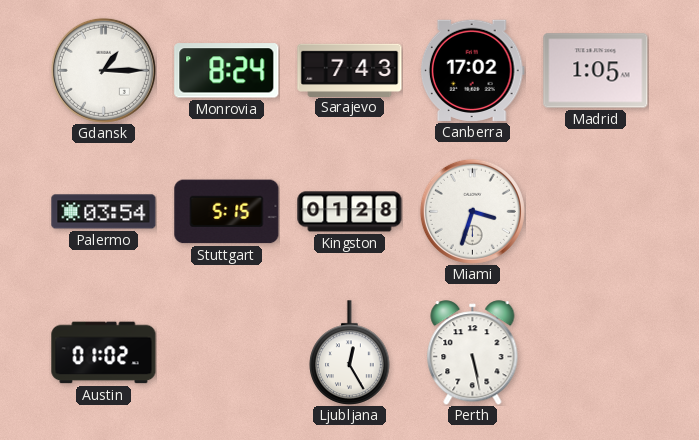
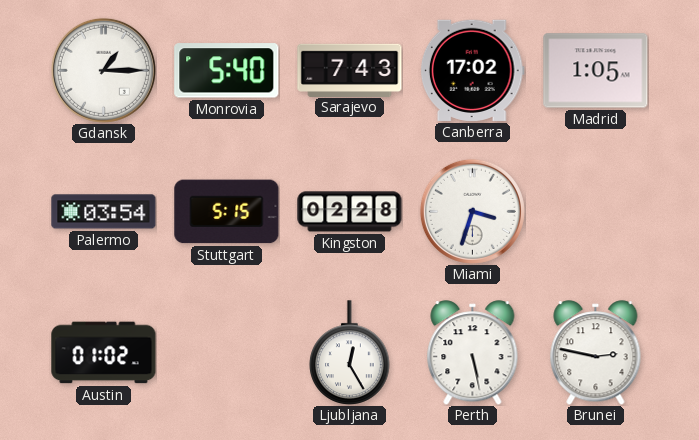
Monrovia: 8:24 -> 5:40 (227, 71)
Kingston: 01:28 -> 02:28 (350, 212)
Brunei: none -> 2:47 (596, 353)
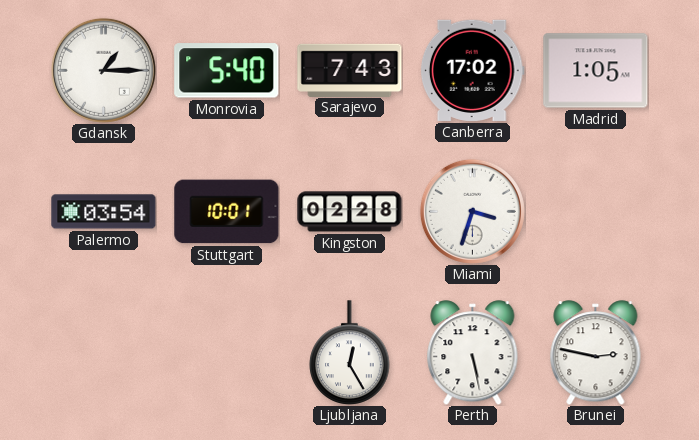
Stuttgart: 5:15 -> 10:01 (227, 212)
Austin: 01:02 -> none (104, 353)
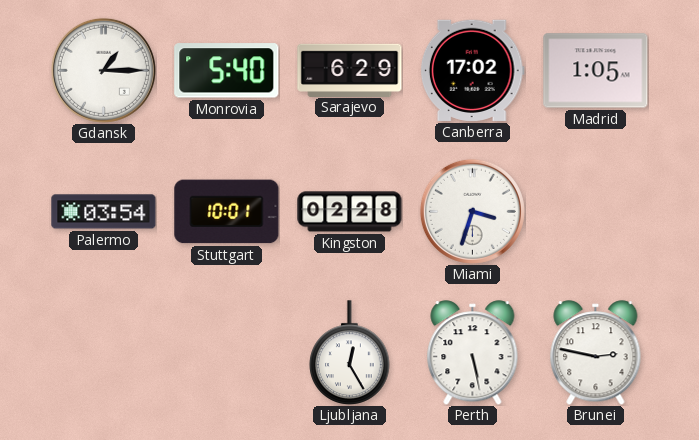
Sarajevo: 7:43 -> 6:29 (350, 70)
